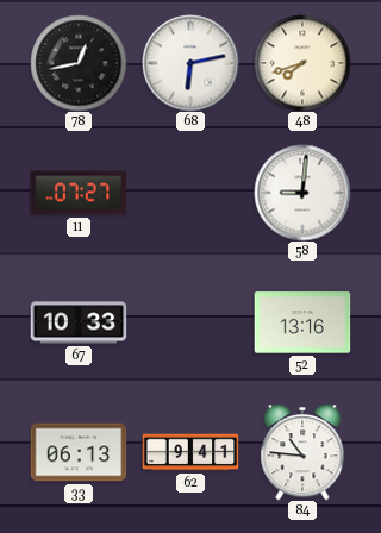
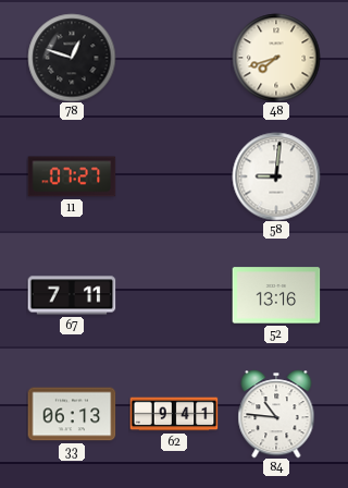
78: 12:43 -> 12:48 (72, 58)
68: 6:13 -> none (190, 63)
67: 10:33 -> 7:11 (72, 295)
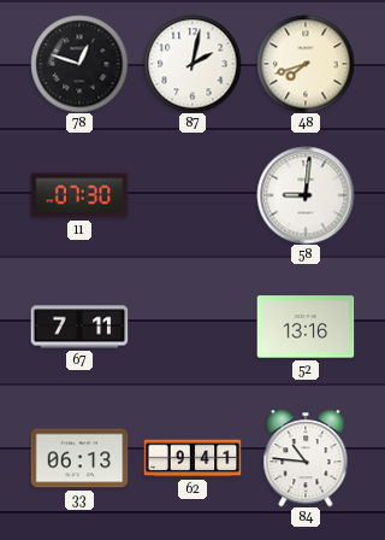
87: none -> 2:02 (192, 64)
11: 07:27 -> 07:30 (79, 195)
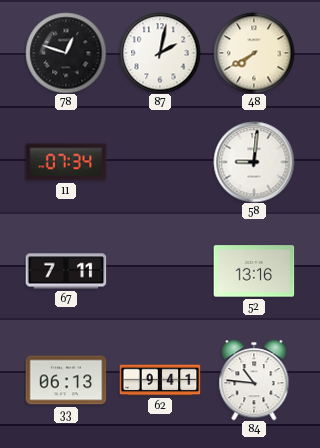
48: 7:42 -> 7:40 (254, 53)
11: 07:30 -> 07:34 (66, 162)
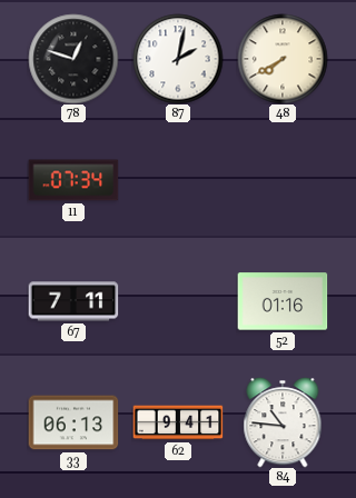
58: 9:01 -> none (254, 162)
52: 13:16 -> 01:16 (283, 301)
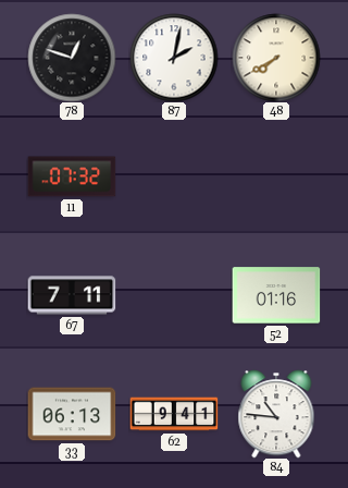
11: 07:34 -> 07:32 (72, 176)
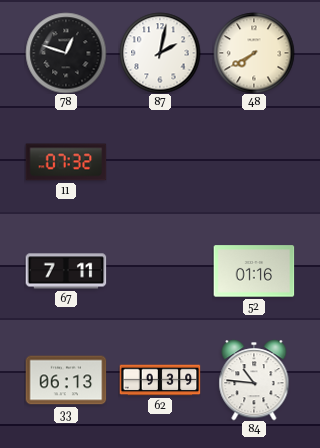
62: 9:41 -> 9:39 (160, 380)
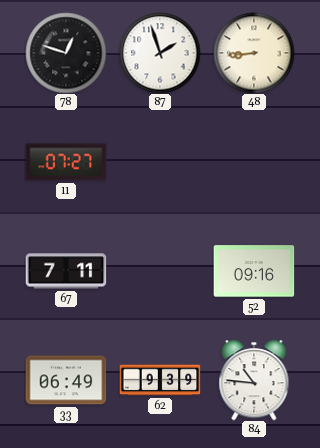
87: 2:02 -> 1:57 (160, 53)
48: 7:40 -> 8:44 (254, 53)
11: 07:32 -> 07:27 (66, 162)
52: 01:16 -> 09:16 (254, 271)
33: 06:13 -> 06:49 (66, 380)
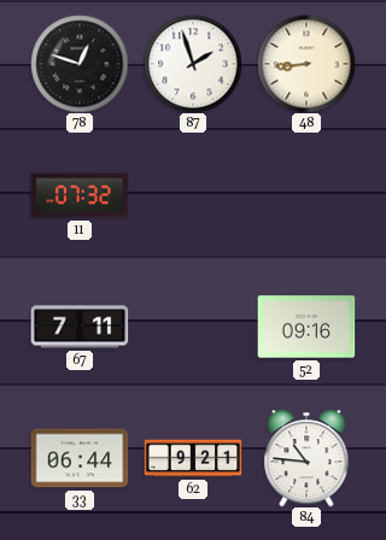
11: 07:27 -> 07:32 (80, 195)
33: 06:49 -> 06:44 (80, 458)
62: 9:39 -> 9:21 (193, 458)
